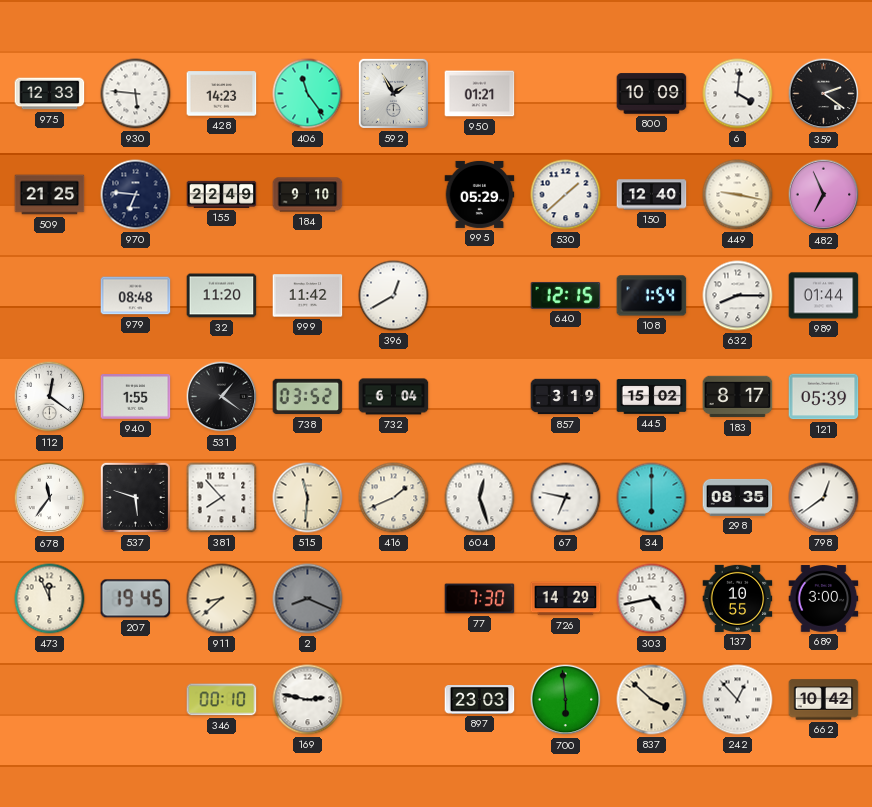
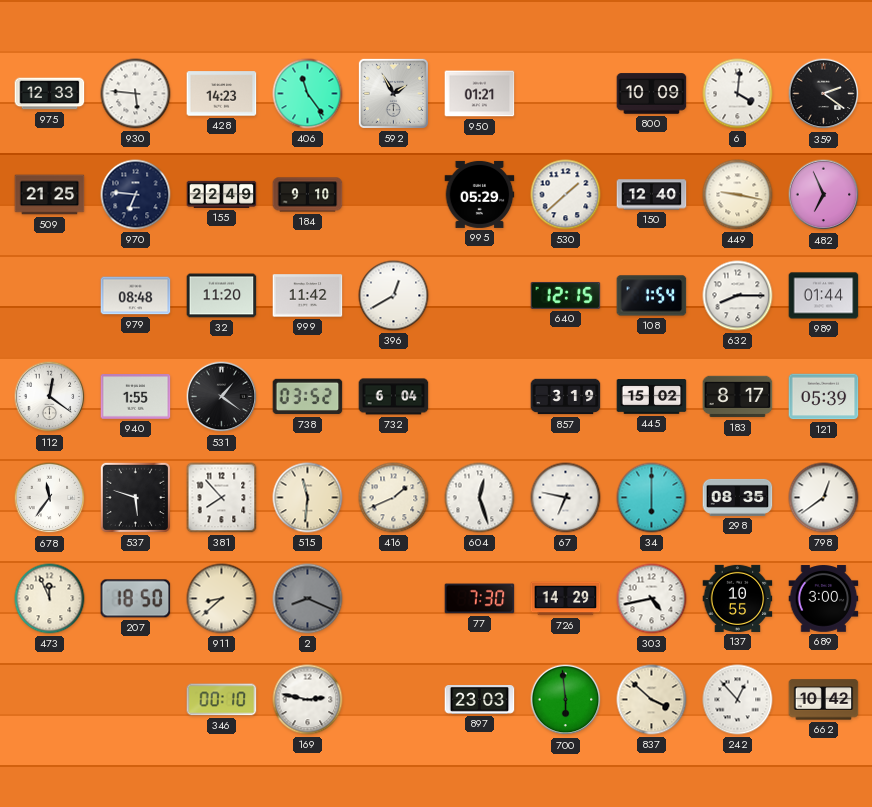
207: 19:45 -> 18:50 (136, 599)
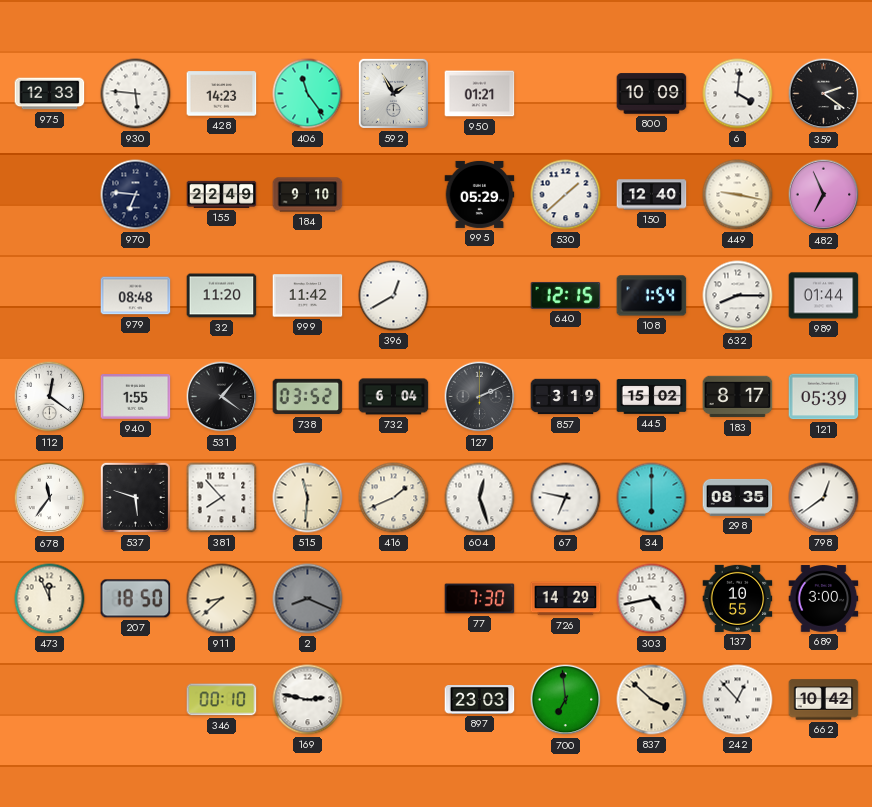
509: 21:25 -> none (50, 195)
127: none -> 2:11 (480, 397)
700: 5:59 -> 6:59 (566, 700)
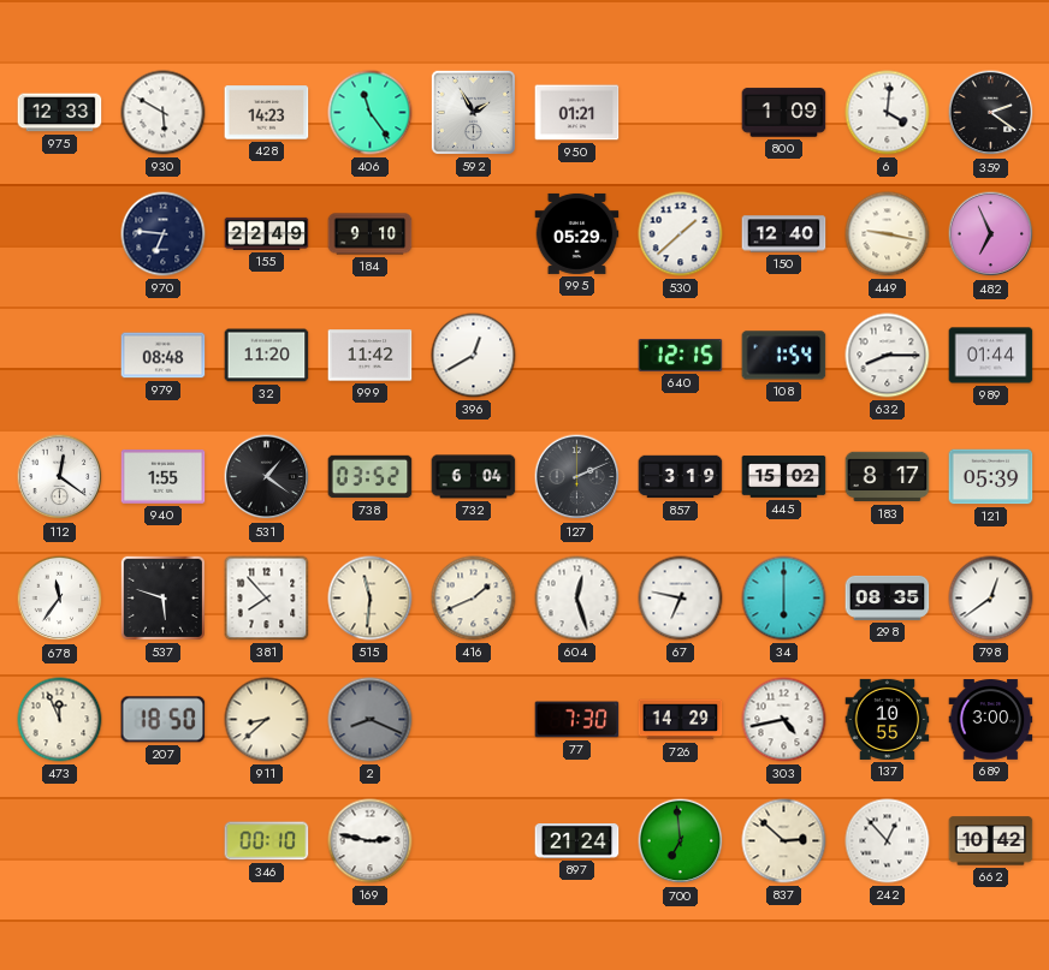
930: 5:46 -> 5:50 (164, 113)
800: 10:09 -> 1:09 (784, 113)
897: 23:03 -> 21:24 (577, 841)
837: 3:52 -> 2:52 (784, 841)
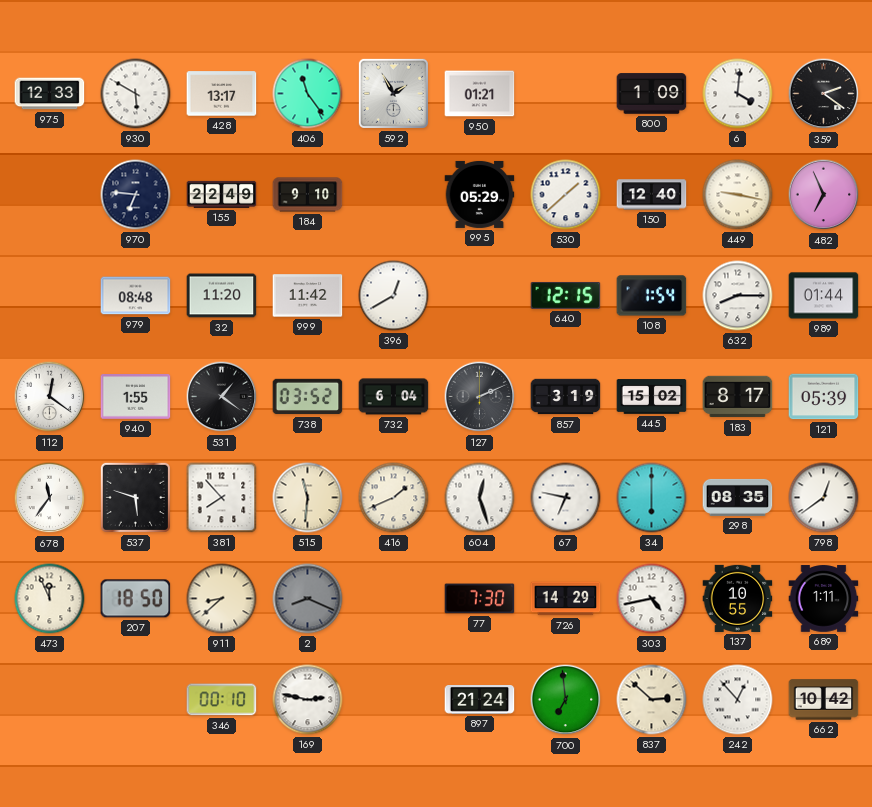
428: 14:23 -> 13:17 (222, 94)
689: 3:00 -> 1:11 (824, 599)
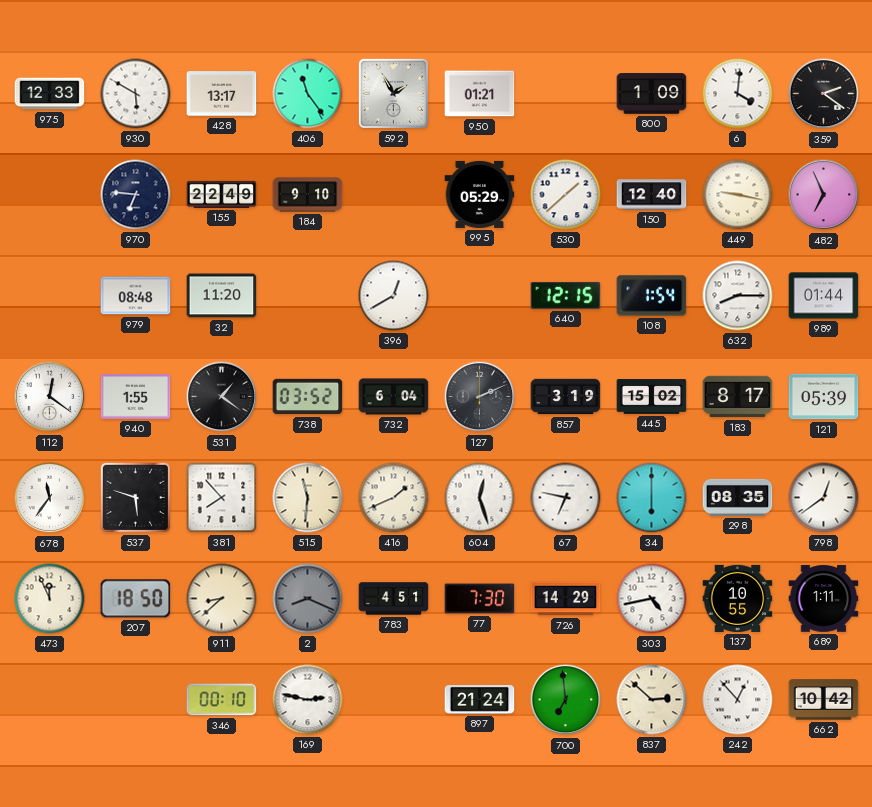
999: 11:42 -> none (308, 296)
783: none -> 4:51 (394, 599)
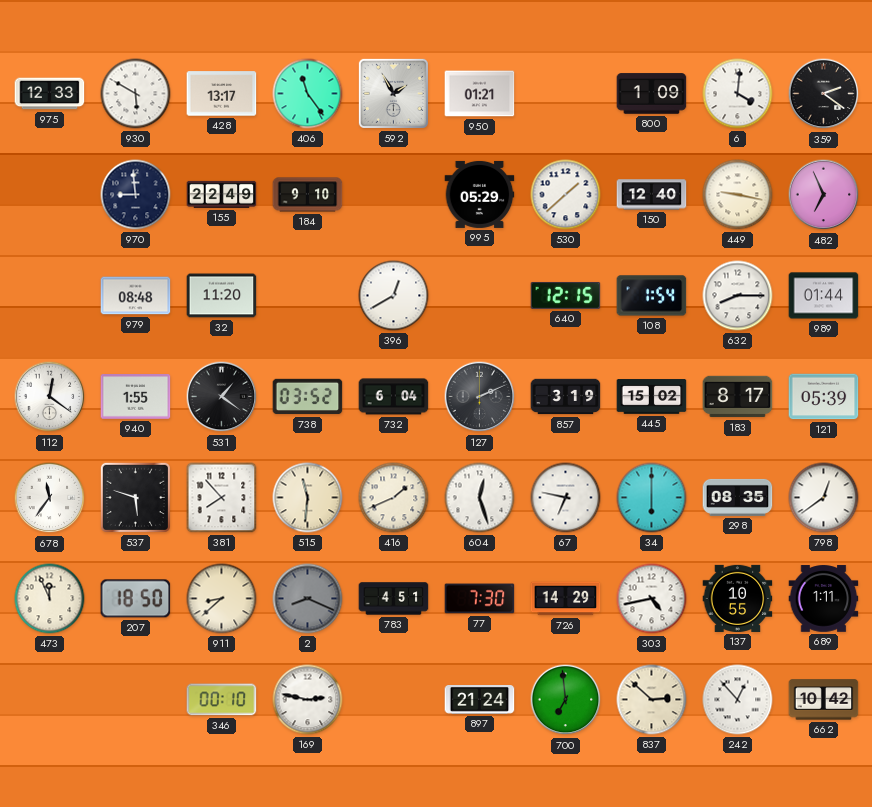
970: 6:46 -> 8:59 (136, 195)
